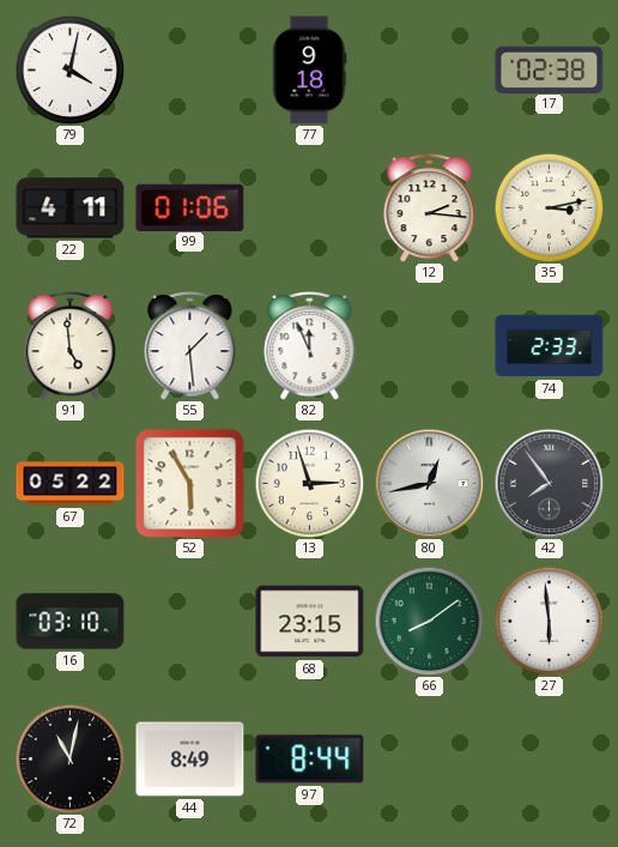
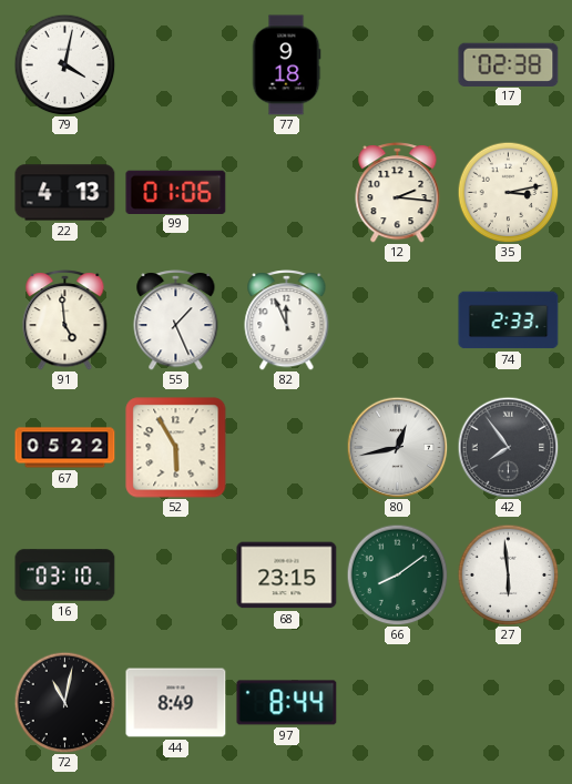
22: 4:11 -> 4:13 (65, 193)
55: 1:29 -> 1:26 (176, 320)
13: 2:57 -> none (309, 483)
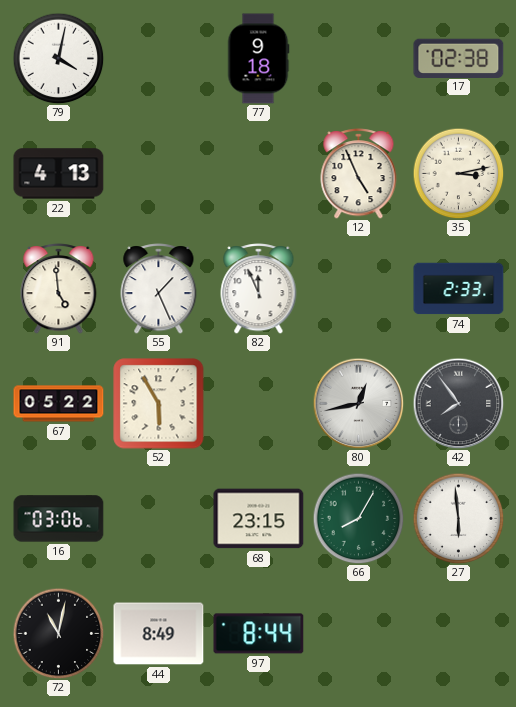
99: 01:06 -> none (176, 192)
12: 2:16 -> 4:56 (359, 174)
16: 03:10 -> 03:06 (59, 519)
66: 8:09 -> 8:05 (358, 518)
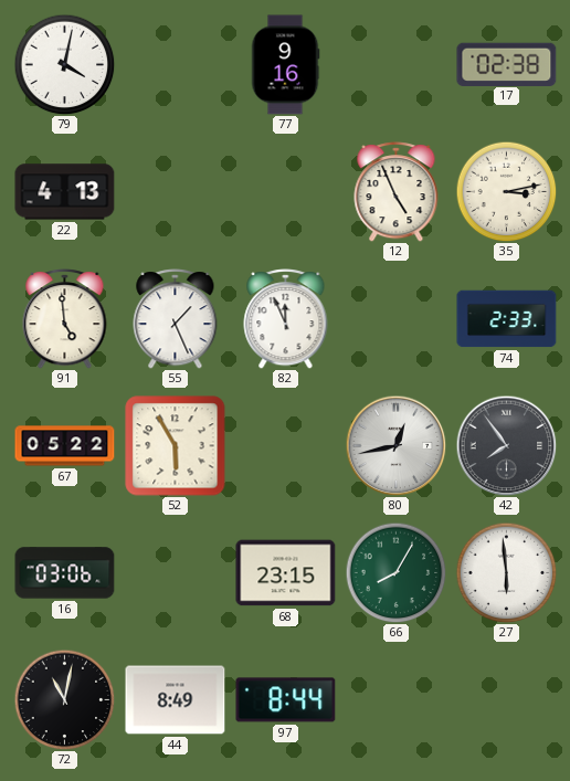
77: 9:18 -> 9:16 (285, 65)
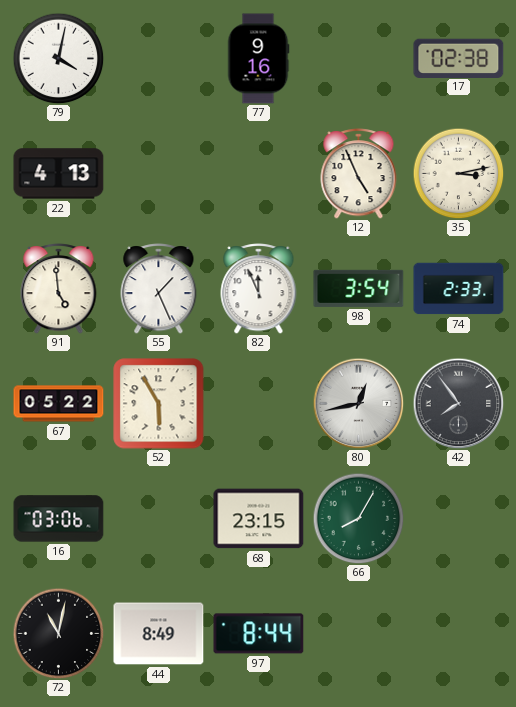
98: none -> 3:54 (359, 288)
27: 5:59 -> none (506, 572)
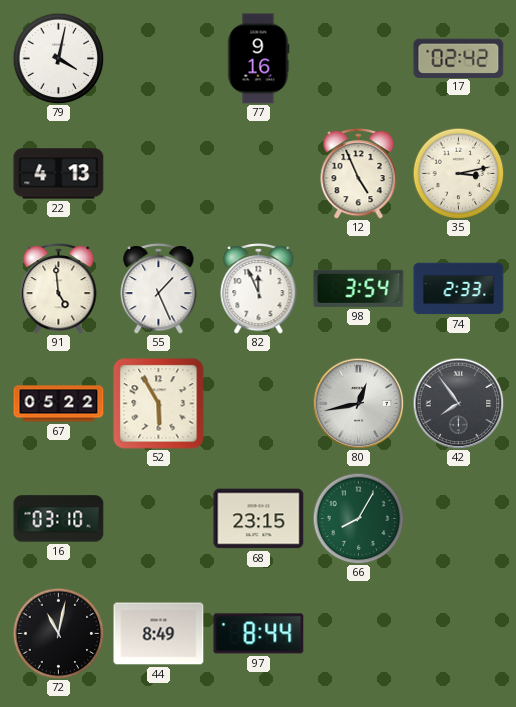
17: 02:38 -> 02:42 (459, 58)
16: 03:06 -> 03:10 (59, 519)
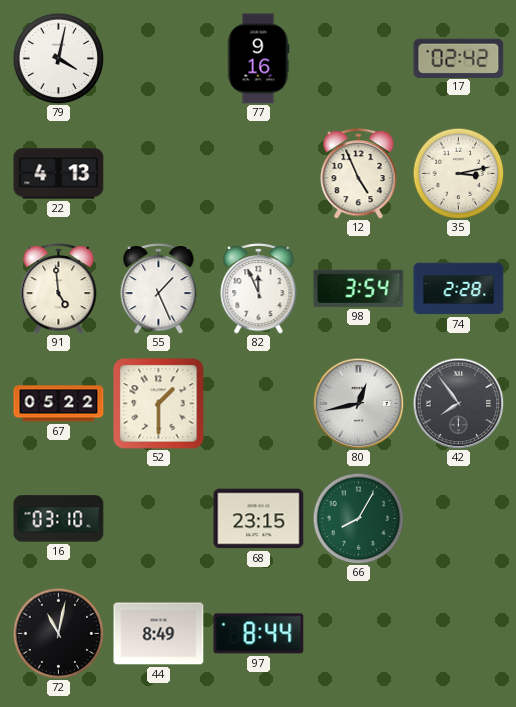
74: 2:33 -> 2:28 (459, 289)
52: 5:55 -> 1:30 (159, 404)
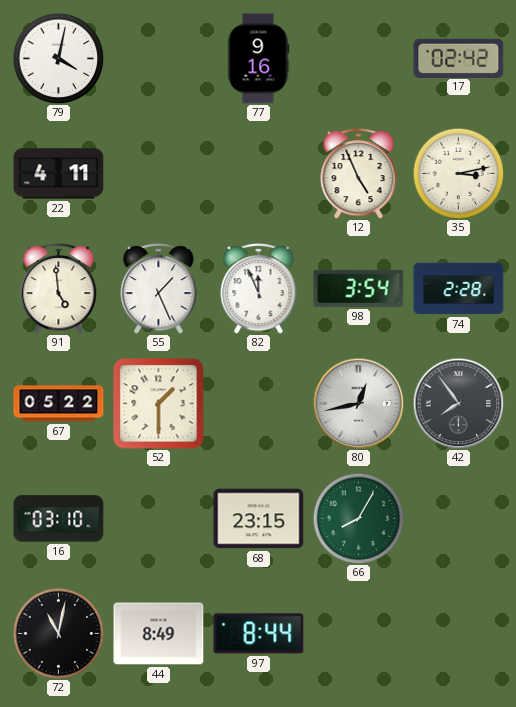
22: 4:13 -> 4:11 (59, 174)
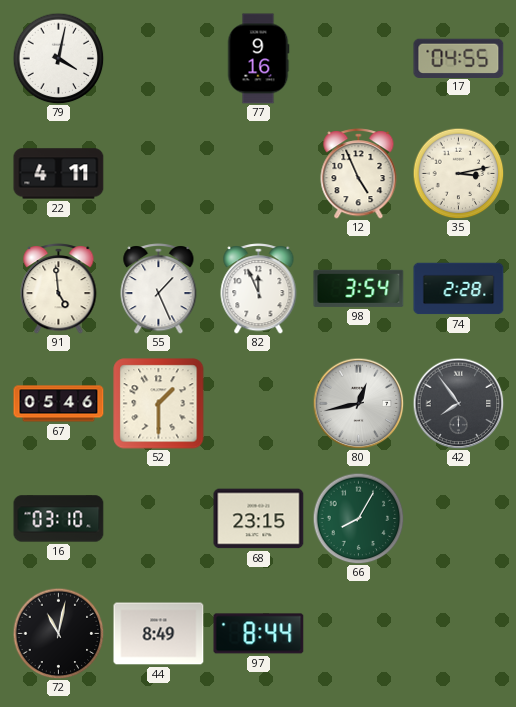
17: 02:42 -> 04:55 (459, 58)
67: 05:22 -> 05:46 (59, 404)
